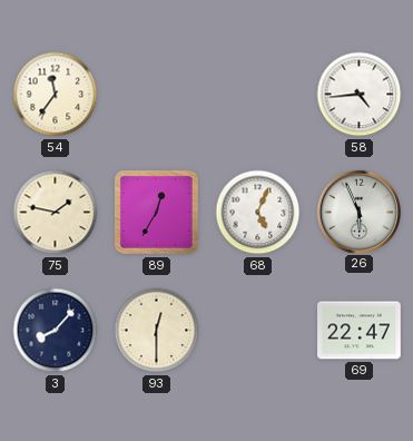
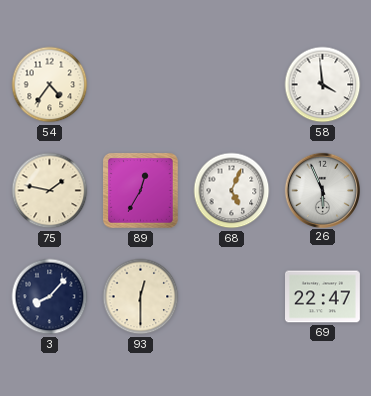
54: 11:36 -> 4:36 (50, 85)
58: 4:44 -> 3:59 (323, 85)
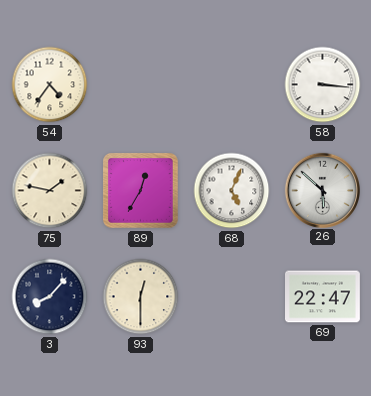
58: 3:59 -> 3:16 (323, 85)
26: 5:56 -> 5:52 (322, 190)
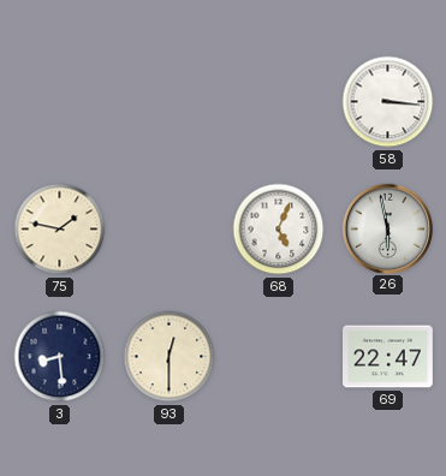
54: 4:36 -> none (50, 85)
89: 12:35 -> none (141, 191)
26: 5:52 -> 5:58 (387, 228)
3: 8:07 -> 8:29 (60, 357)
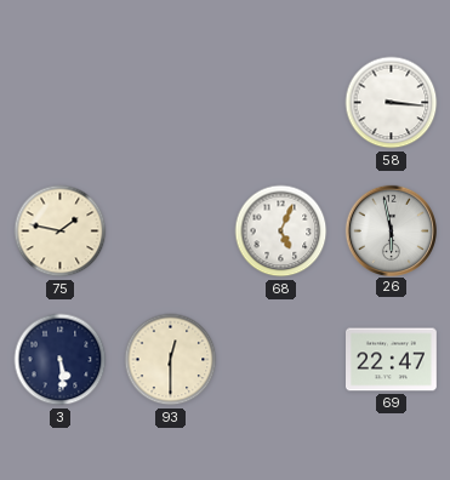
3: 8:29 -> 5:29 (61, 360)
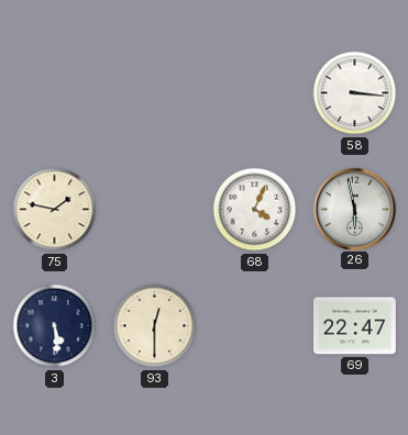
68: 5:04 -> 4:04 (255, 210)
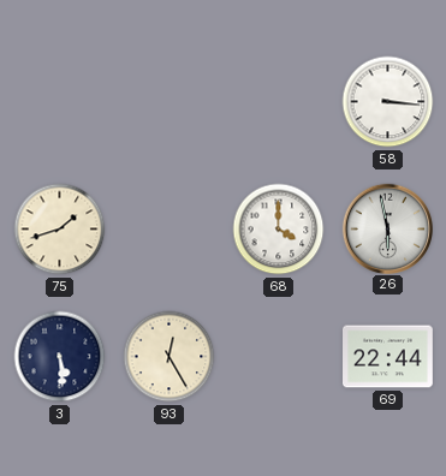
75: 1:47 -> 1:42 (60, 230)
68: 4:04 -> 4:00 (279, 230)
93: 12:30 -> 12:25 (170, 357)
69: 22:47 -> 22:44 (388, 357)
